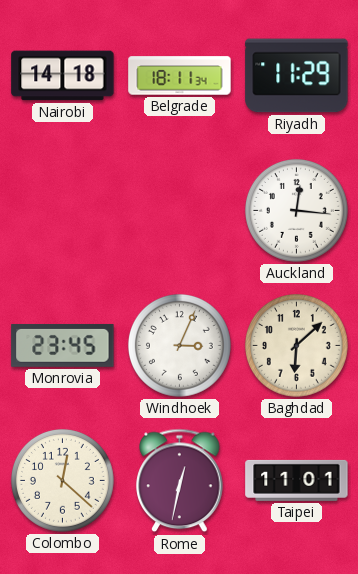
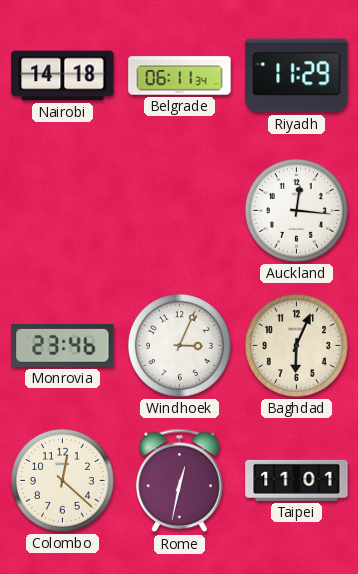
Belgrade: 18:11 -> 06:11 (180, 76)
Monrovia: 23:45 -> 23:46 (63, 345)
Baghdad: 6:08 -> 6:04 (296, 345)
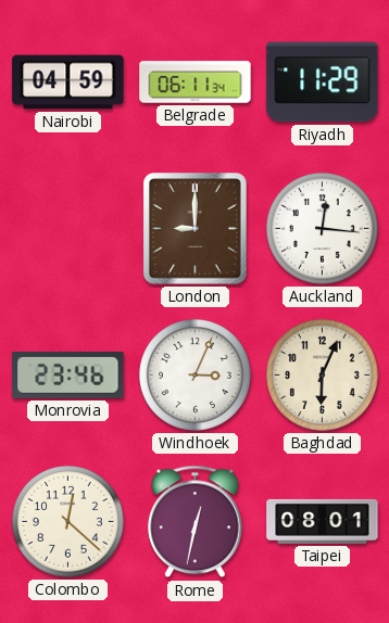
Nairobi: 14:18 -> 04:59 (68, 82)
London: none -> 9:00 (196, 229)
Taipei: 11:01 -> 08:01 (323, 521)
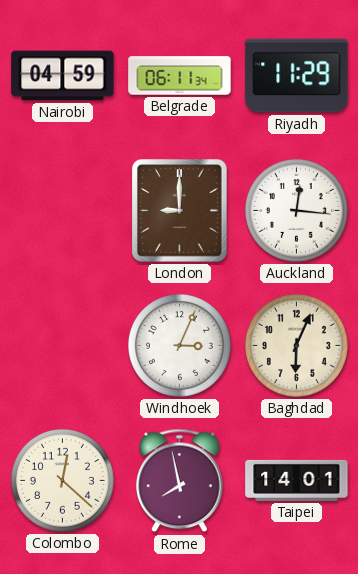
Monrovia: 23:46 -> none (68, 374)
Rome: 12:32 -> 7:58 (180, 481)
Taipei: 08:01 -> 14:01 (297, 480)
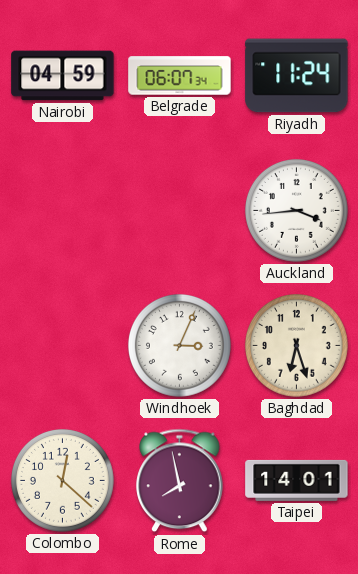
Belgrade: 06:11 -> 06:07 (180, 76)
Riyadh: 11:29 -> 11:24 (297, 76)
London: 9:00 -> none (180, 211)
Auckland: 12:16 -> 3:44 (296, 210)
Baghdad: 6:04 -> 6:27 (296, 345)
